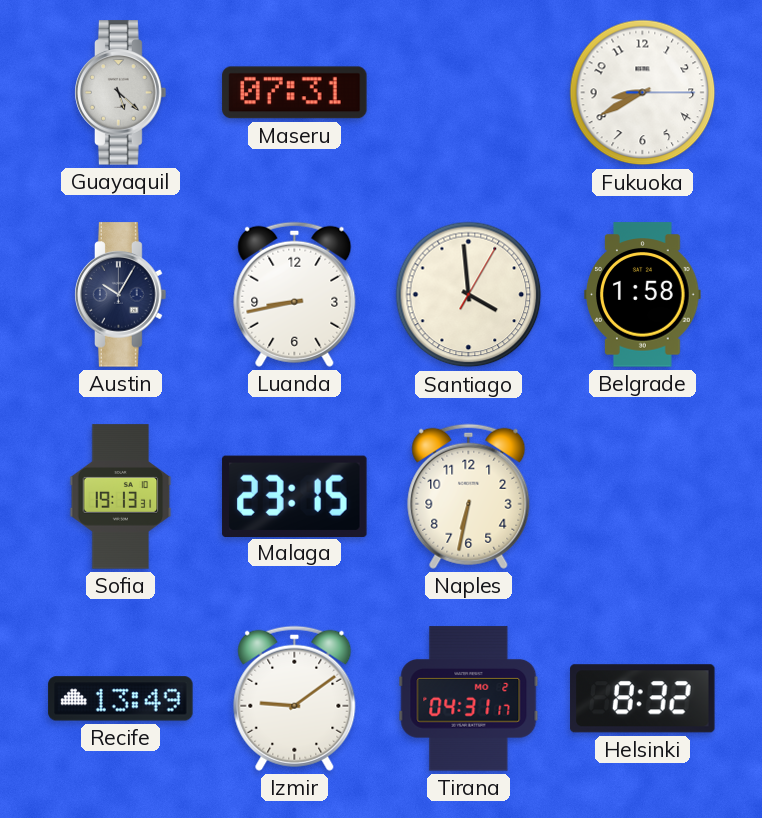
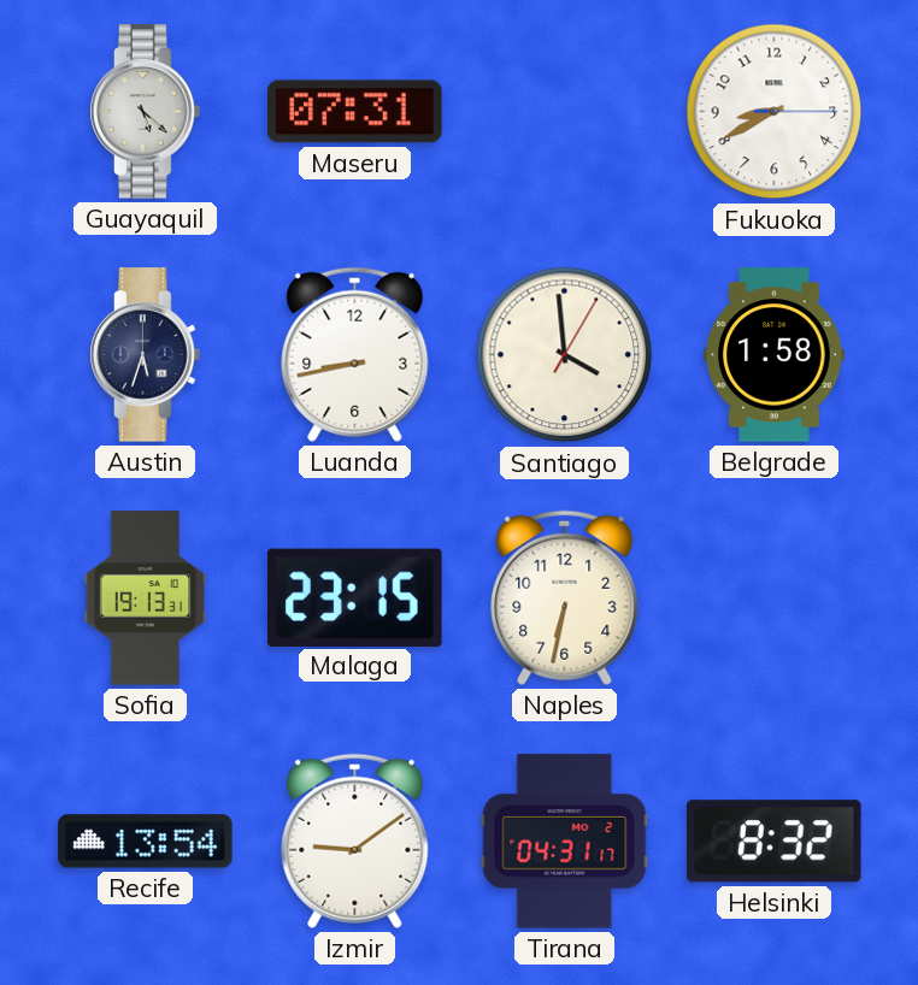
Austin: 10:05 -> 5:33 (146, 355)
Recife: 13:49 -> 13:54 (146, 842)
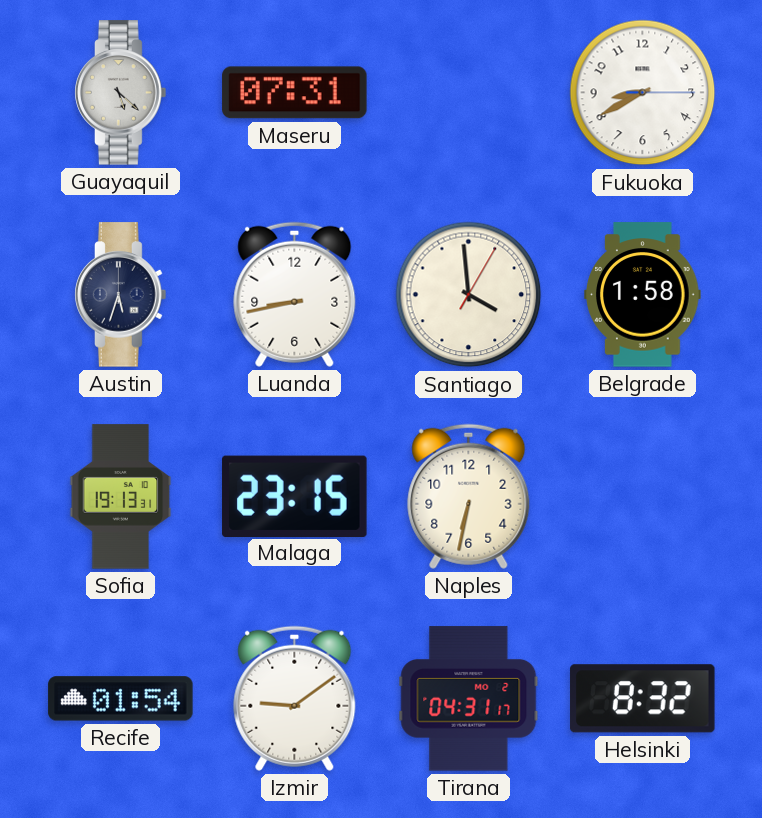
Recife: 13:54 -> 01:54 (121, 699)
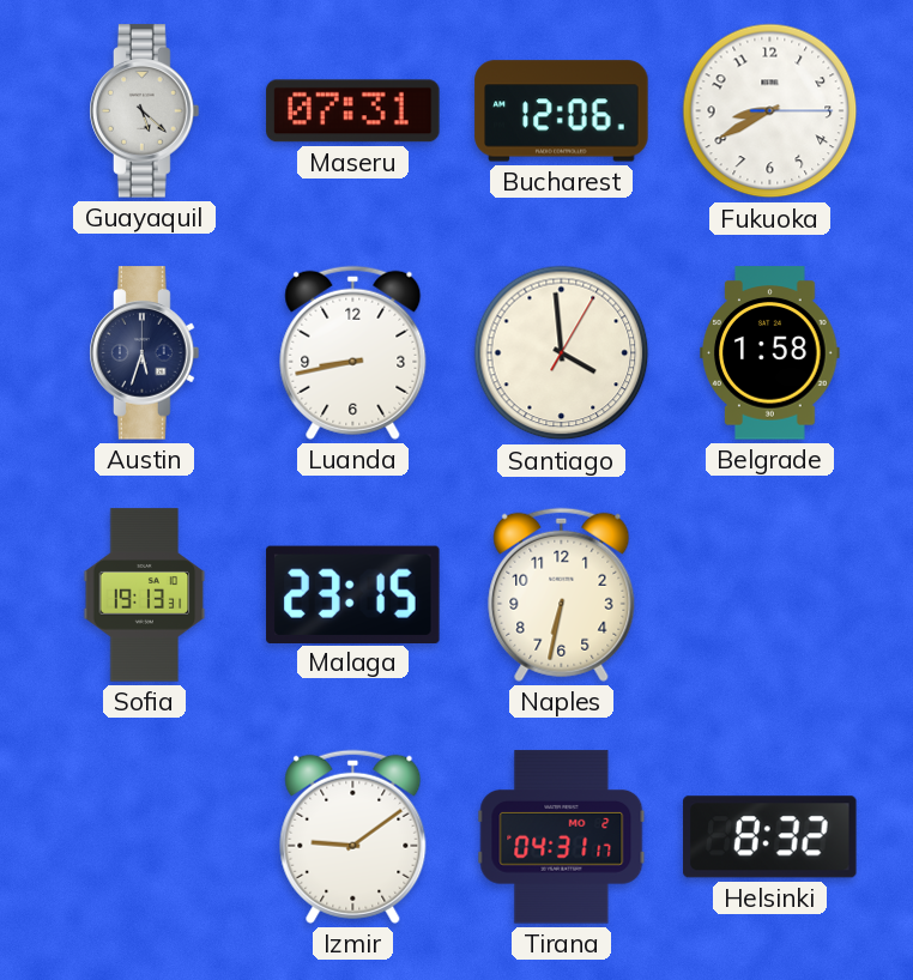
Bucharest: none -> 12:06 (562, 111)
Recife: 01:54 -> none (121, 699)
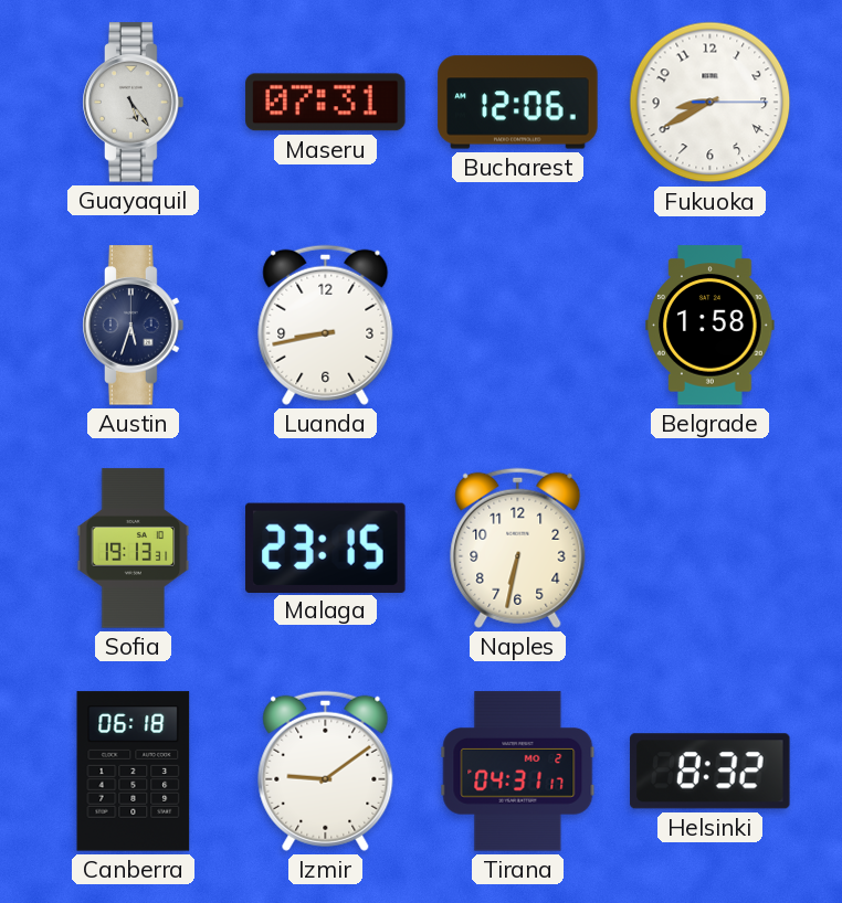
Guayaquil: 5:22 -> 5:24 (134, 103)
Santiago: 3:59 -> none (562, 353)
Canberra: none -> 06:18 (134, 772)
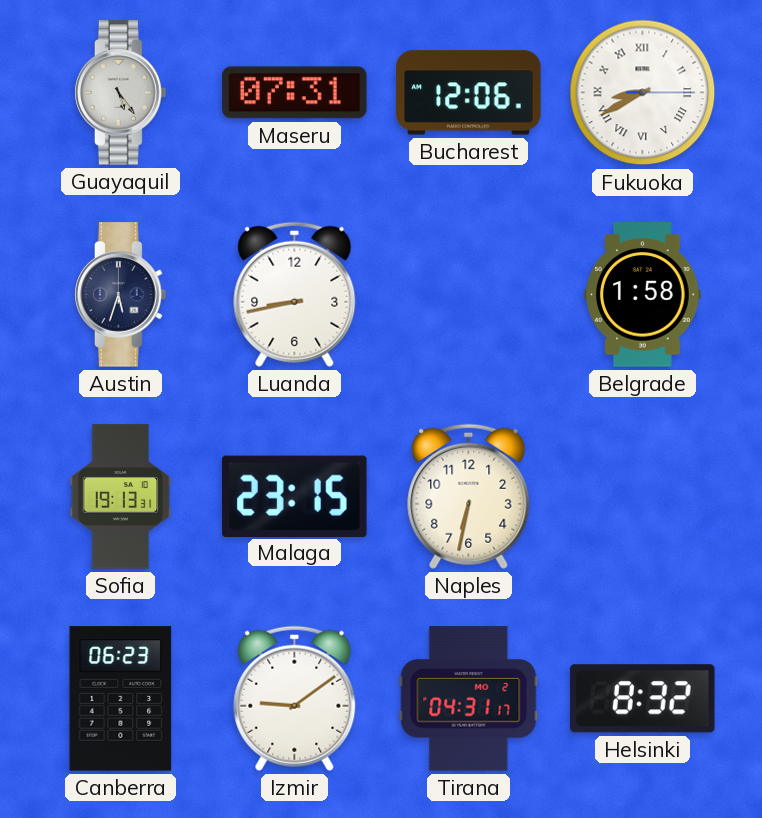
Fukuoka numerals: Arabic -> Roman (643, 93)
Canberra: 06:18 -> 06:23 (121, 699)
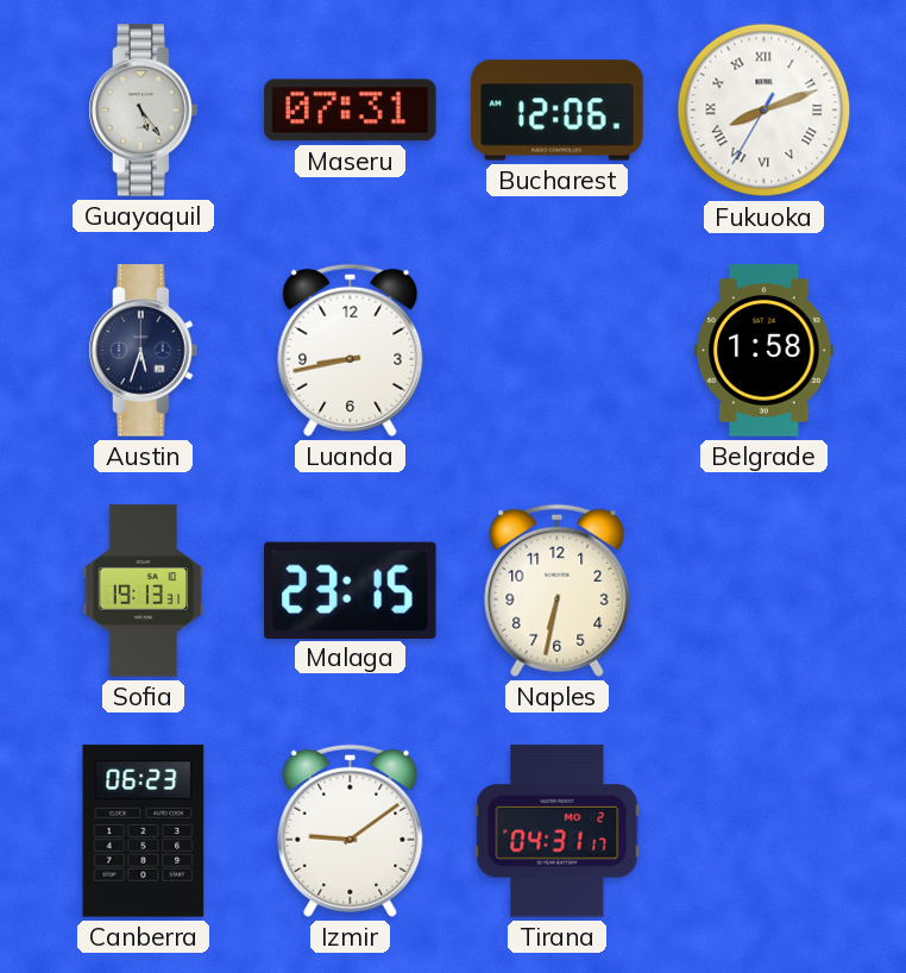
Fukuoka: 8:40 -> 8:11 (765, 111)
Helsinki: 8:32 -> none (643, 699)
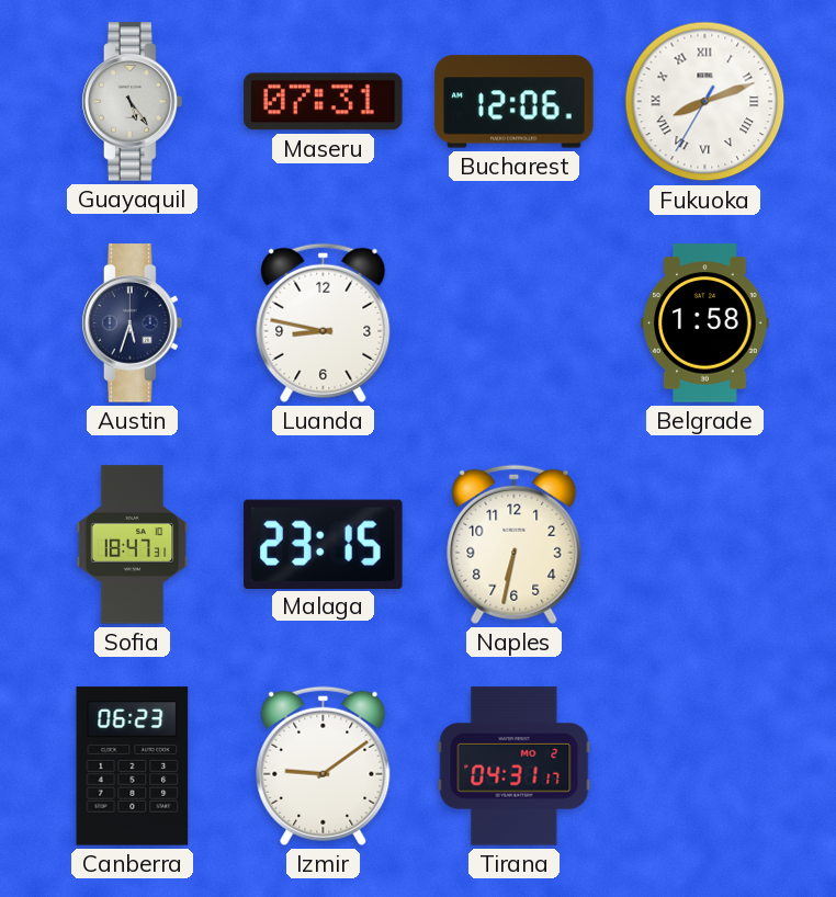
Luanda: 8:43 -> 8:47 (324, 322)
Sofia: 19:13 -> 18:47 (133, 545)
